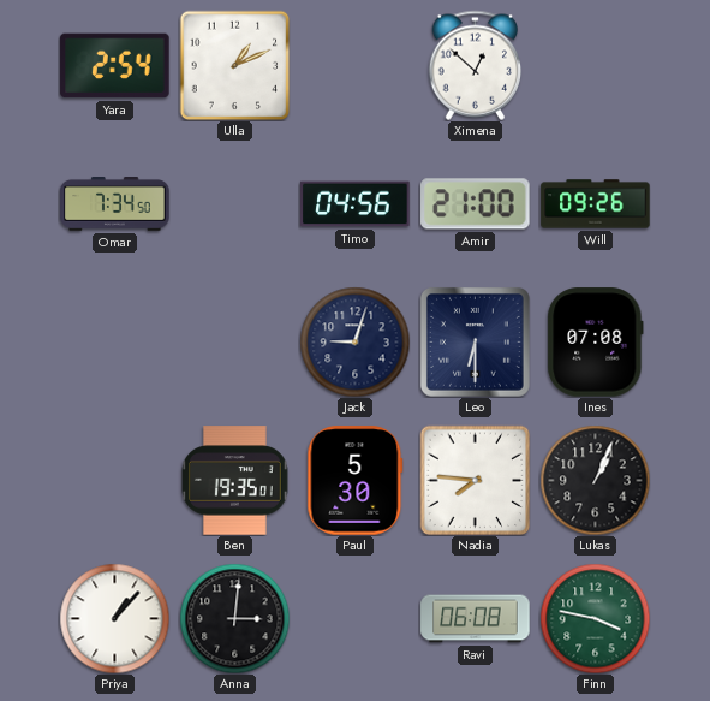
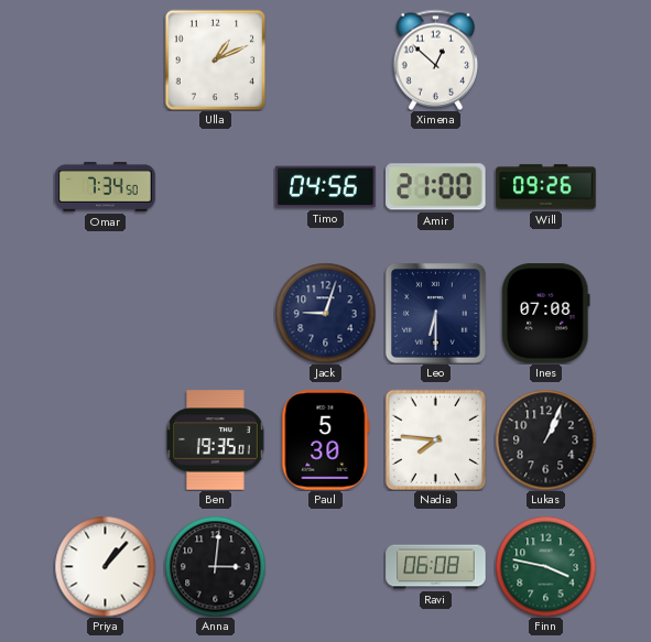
Yara: 2:54 -> none (115, 66)
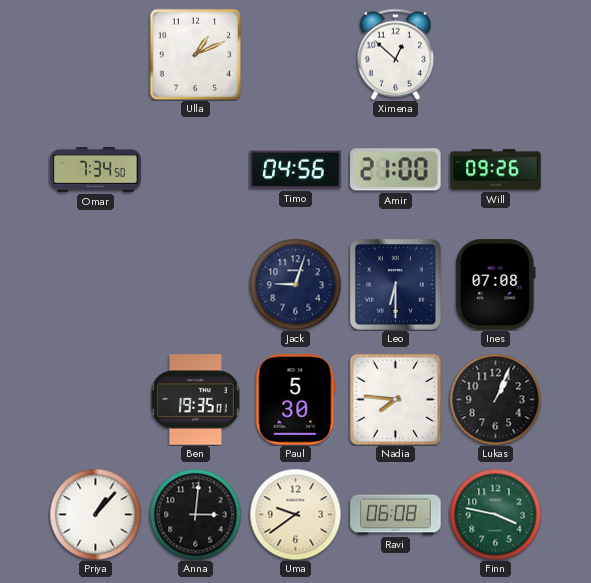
Uma: none -> 9:39 (295, 514)
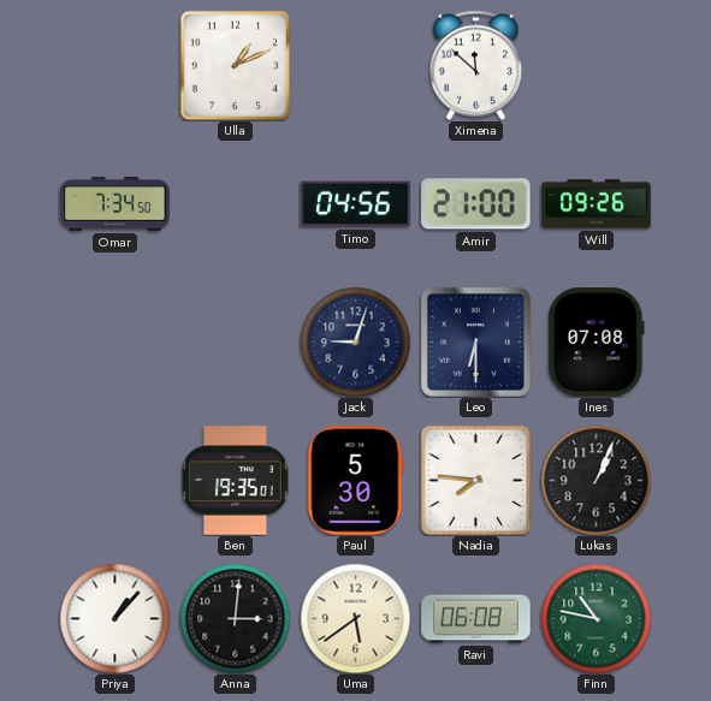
Ximena: 12:52 -> 11:52 (476, 65)
Uma: 9:39 -> 5:39 (355, 618)
Finn: 3:47 -> 10:47 (596, 618)
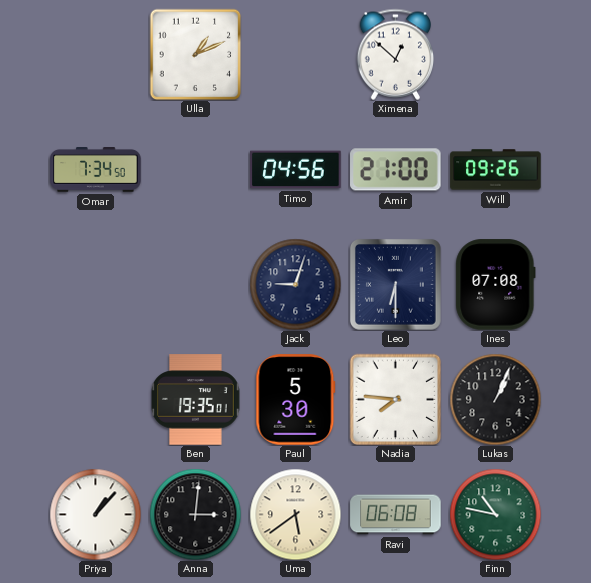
Ximena: 11:52 -> 12:52 (396, 54)
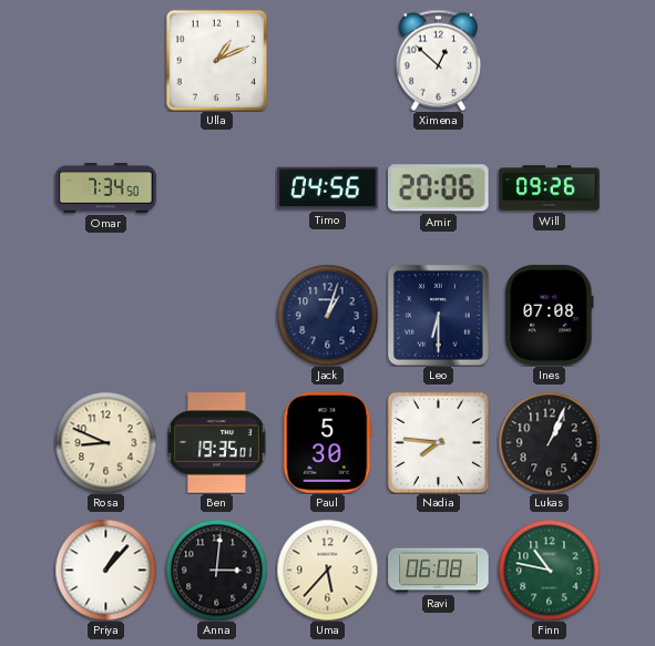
Amir: 21:00 -> 20:06 (439, 188)
Jack: 9:03 -> 1:03 (327, 315)
Rosa: none -> 8:49 (105, 442)
Uma: 5:39 -> 5:37 (327, 570)
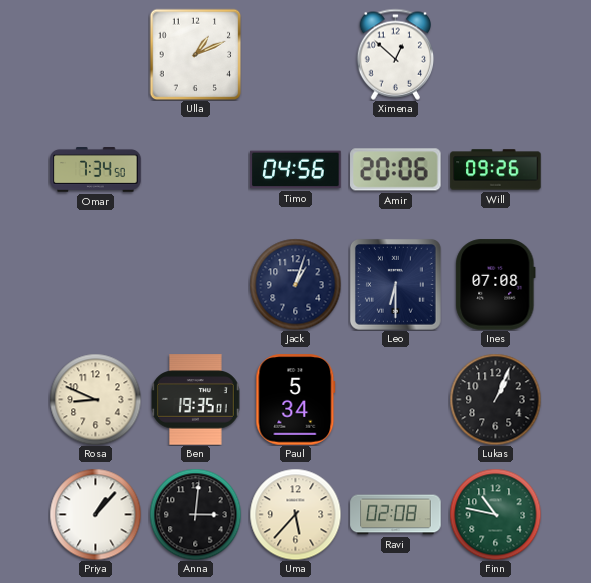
Paul: 5:30 -> 5:34 (296, 400)
Nadia: 7:46 -> none (438, 442)
Ravi: 06:08 -> 02:08 (396, 515)
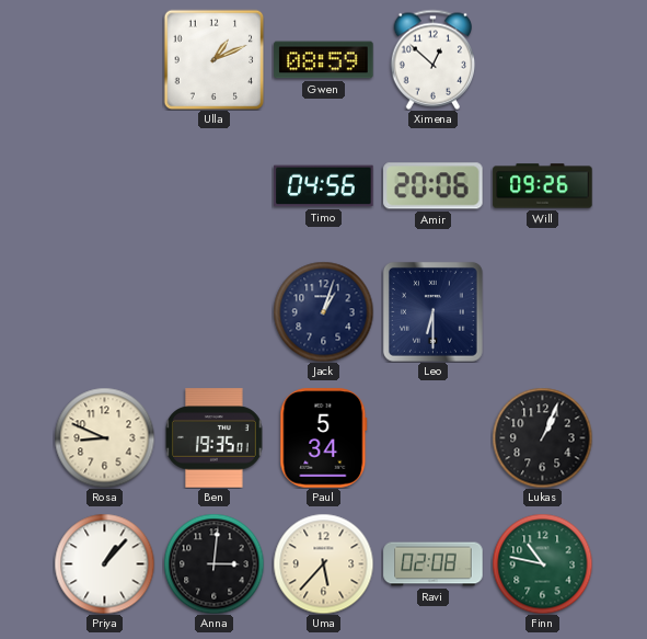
Gwen: none -> 08:59 (324, 60)
Omar: 7:34 -> none (96, 170)
Ines: 07:08 -> none (496, 285)
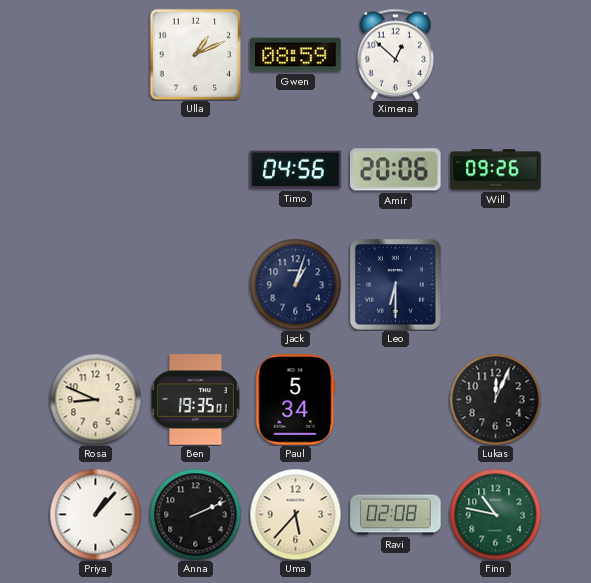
Lukas: 1:04 -> 12:04 (495, 399)
Anna: 3:01 -> 2:11 (195, 514)
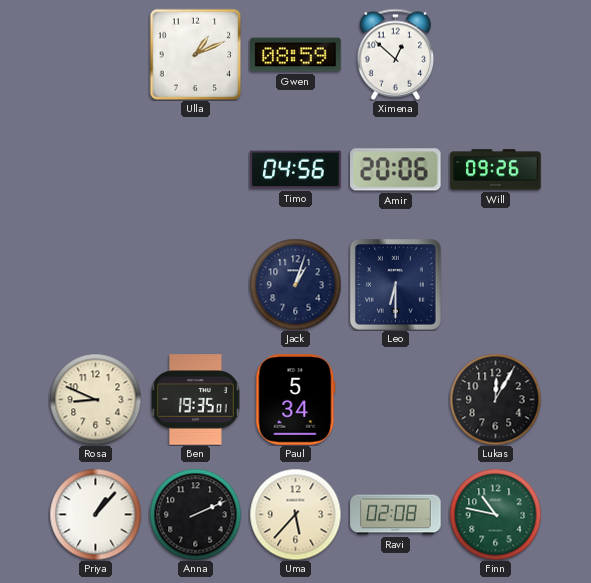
Lukas: 12:04 -> 12:05 (495, 399)
